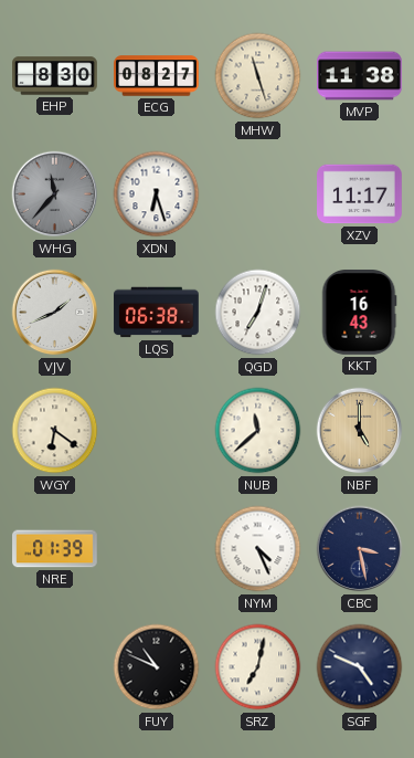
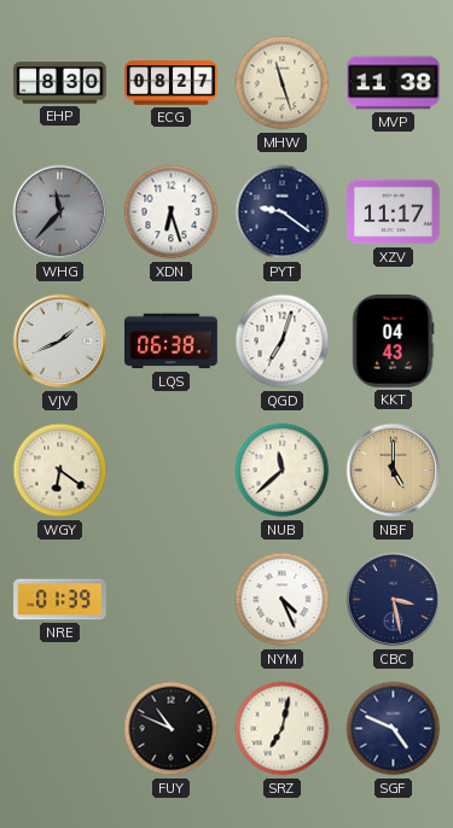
PYT: none -> 9:21 (283, 212)
KKT: 16:43 -> 04:43 (393, 342)
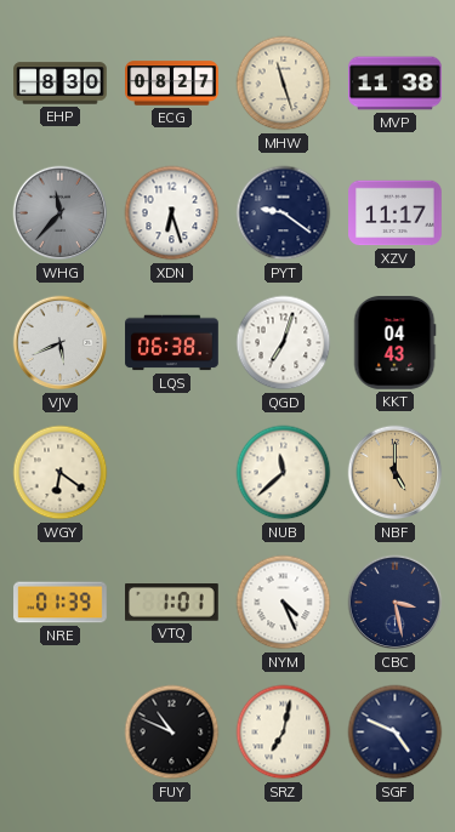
VJV: 1:41 -> 5:41 (61, 343)
VTQ: none -> 1:01 (172, 603)
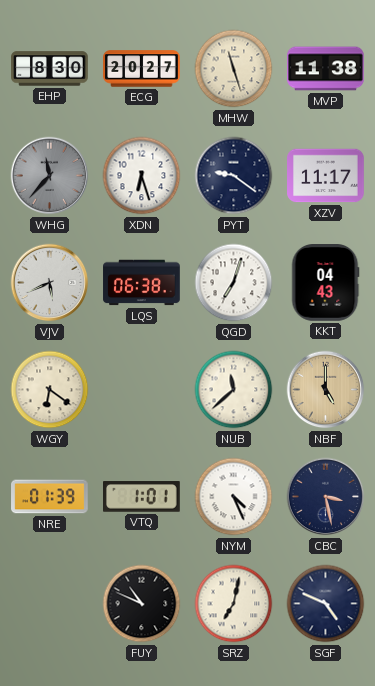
ECG: 08:27 -> 20:27 (142, 69)
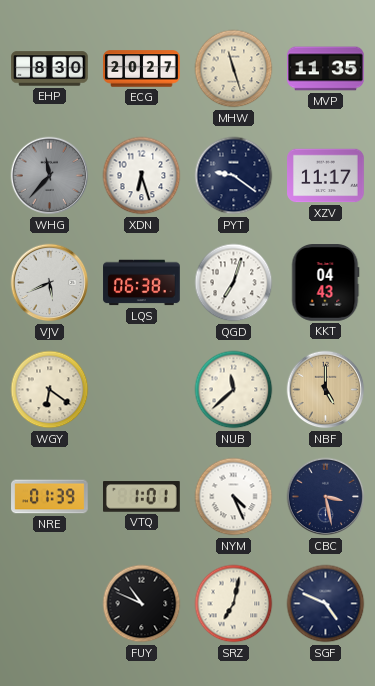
MVP: 11:38 -> 11:35 (326, 69)
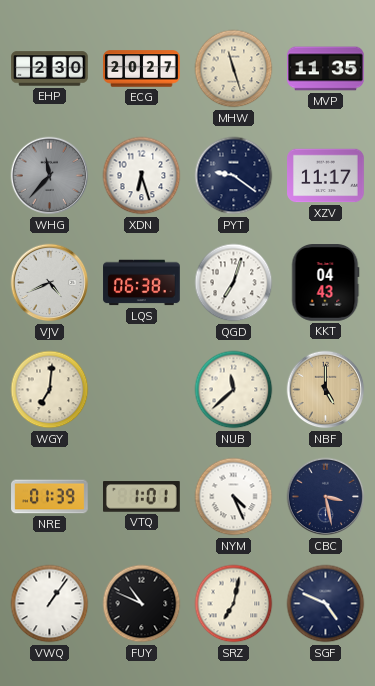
EHP: 8:30 -> 2:30 (50, 69)
VJV: 5:41 -> 4:41 (50, 283)
WGY: 6:21 -> 7:01 (50, 390)
VWQ: none -> 1:06 (50, 604)
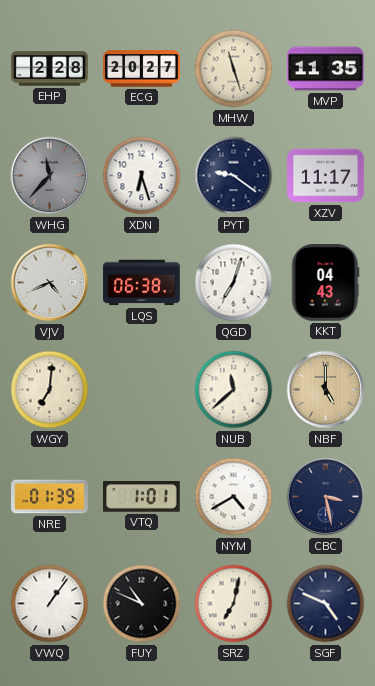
EHP: 2:30 -> 2:28 (50, 69)
NYM: 4:26 -> 4:40 (234, 497)
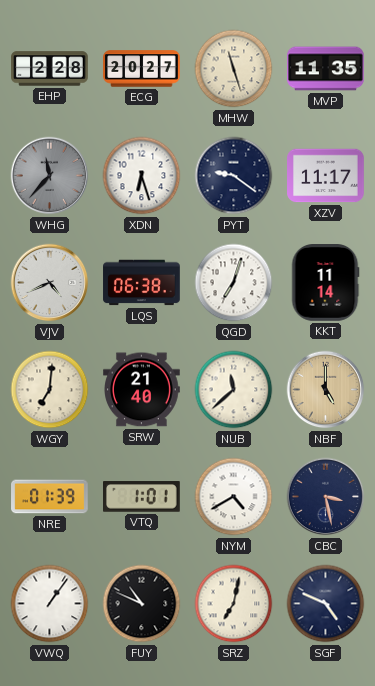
KKT: 04:43 -> 11:14 (325, 283)
SRW: none -> 21:40 (142, 390)
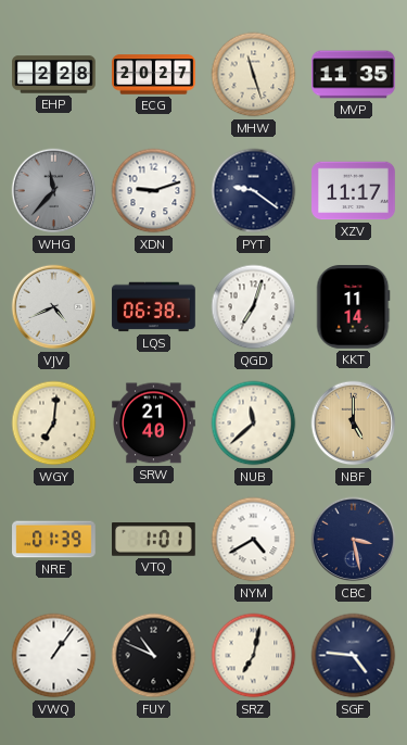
XDN: 6:27 -> 9:12 (154, 191)
SGF: 4:49 -> 4:46 (354, 656)
